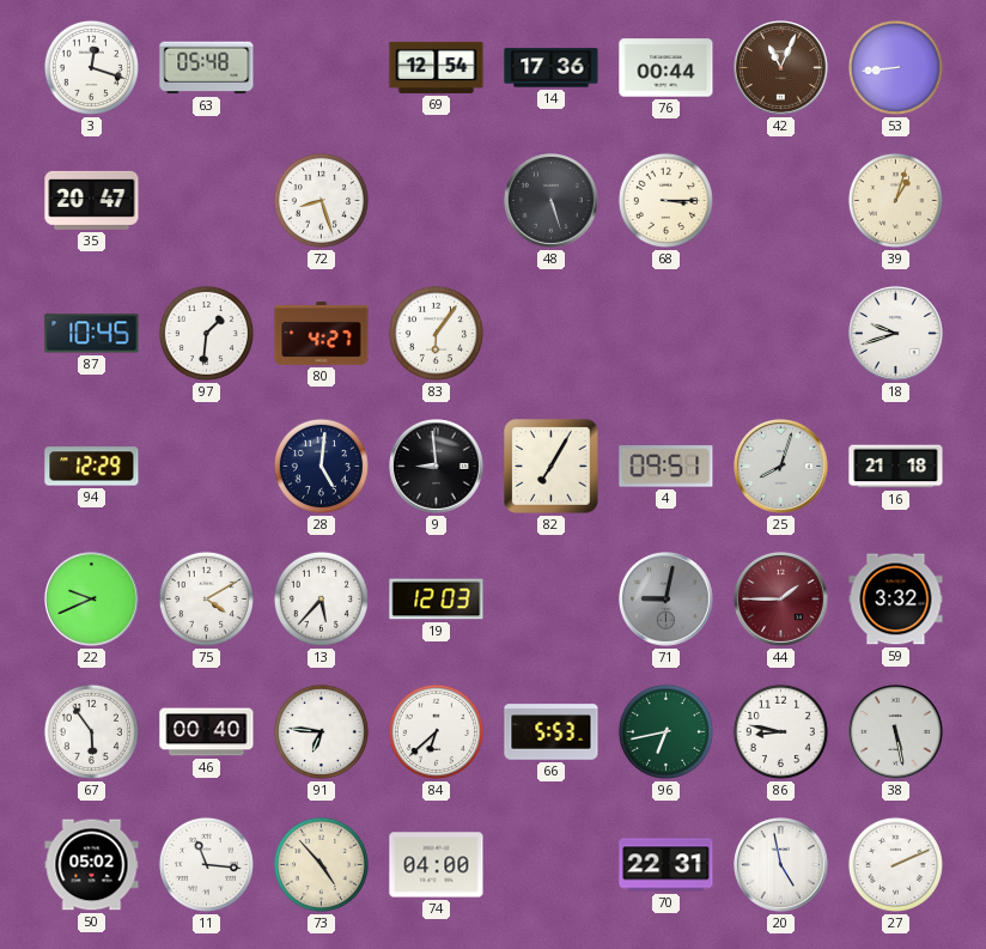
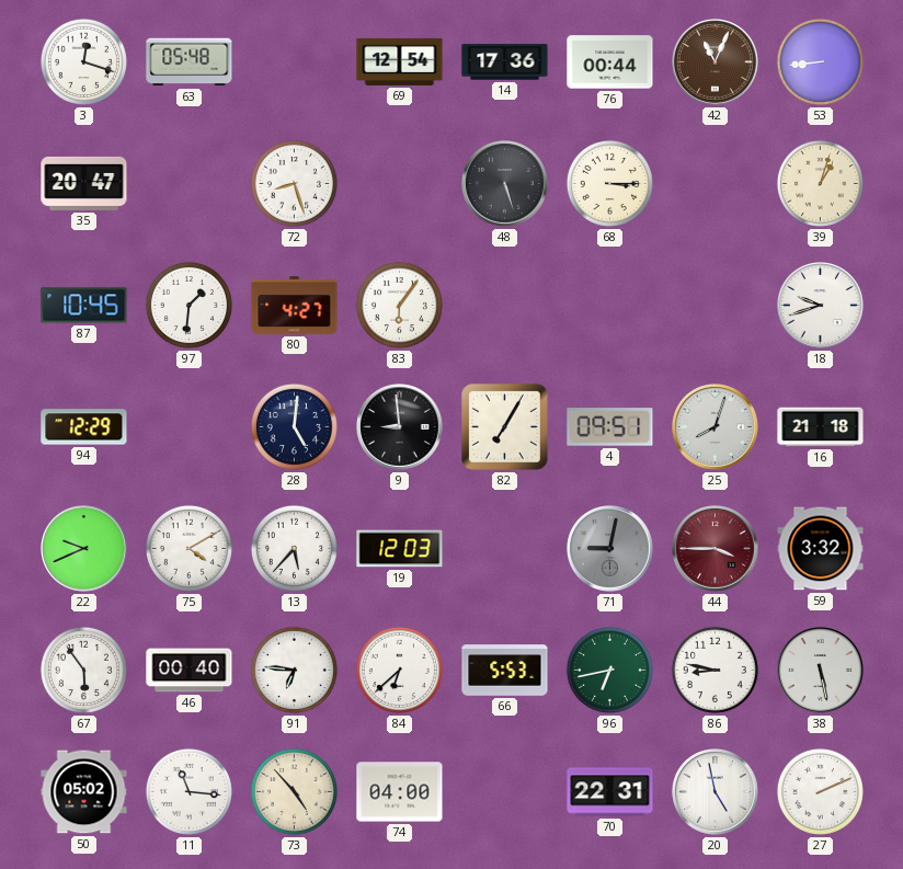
44: 1:45 -> 3:45 (716, 549)
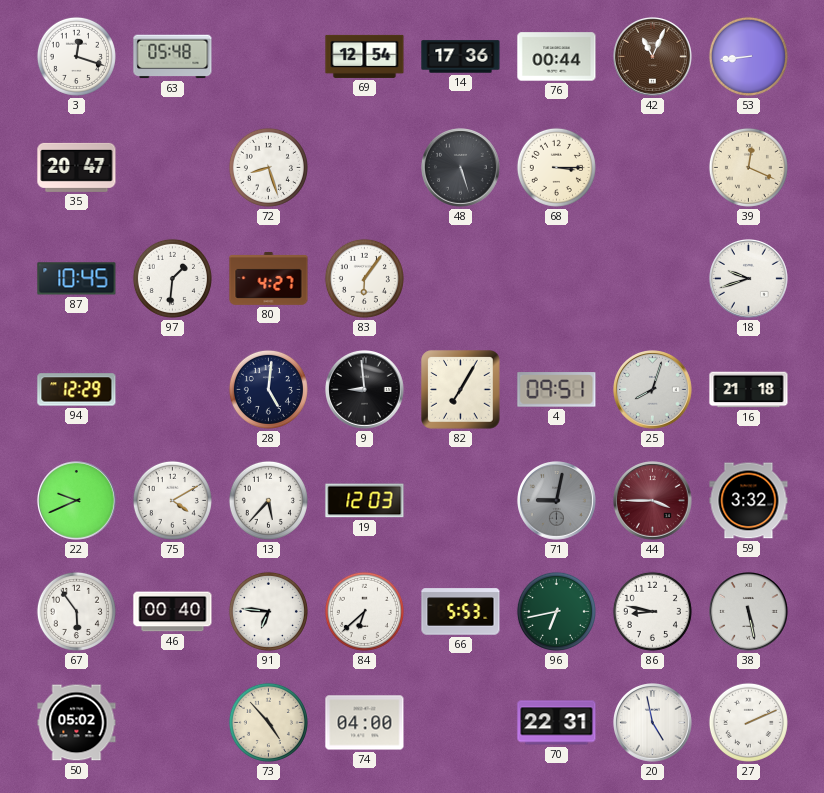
39: 1:03 -> 12:19 (748, 167)
11: 11:16 -> none (188, 791)
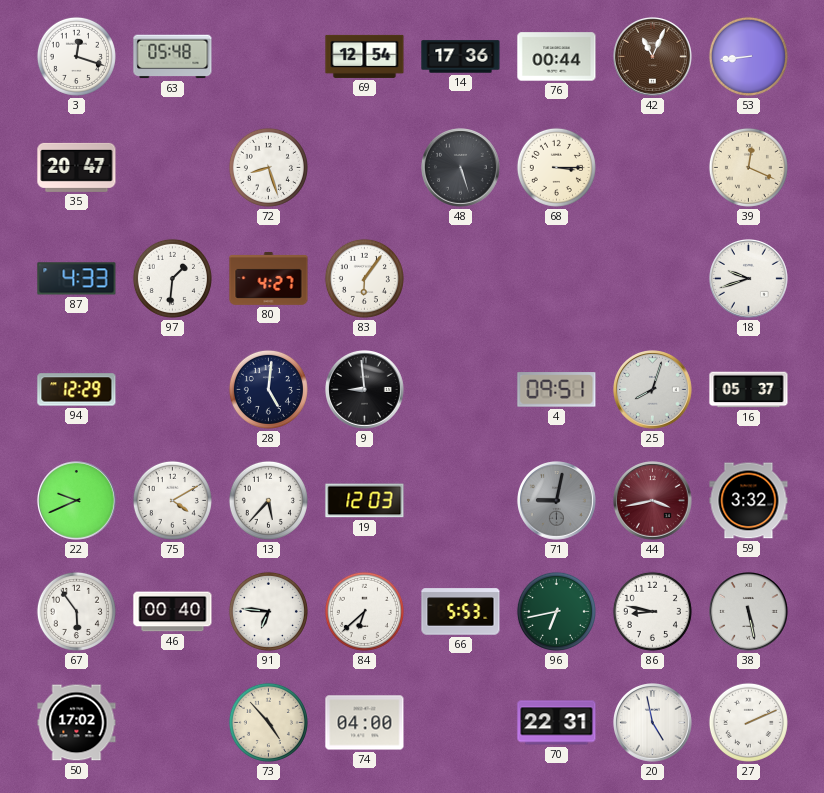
87: 10:45 -> 4:33 (77, 279)
82: 7:05 -> none (461, 390)
16: 21:18 -> 05:37 (749, 390)
44: 3:45 -> 3:43 (653, 501)
50: 05:02 -> 17:02 (77, 723)
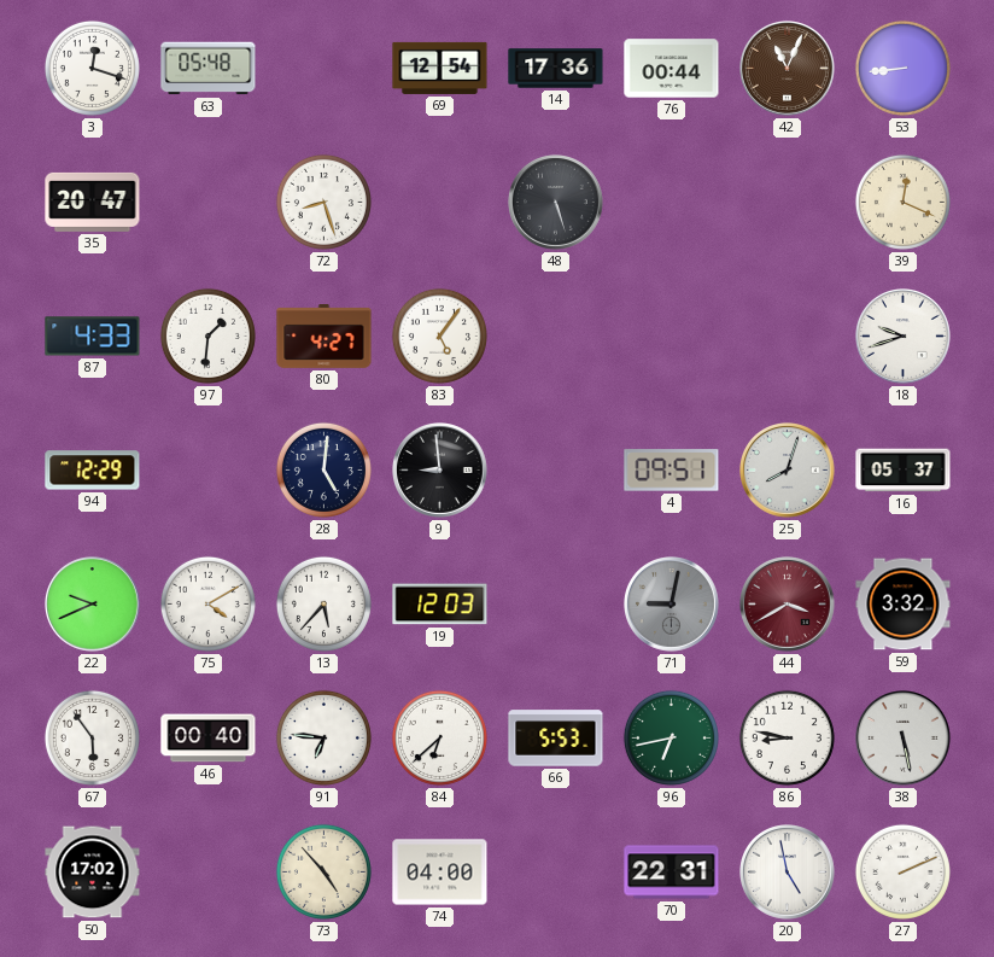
68: 3:15 -> none (556, 167)
83: 6:06 -> 5:06 (439, 335)
44: 3:43 -> 3:40 (788, 605)
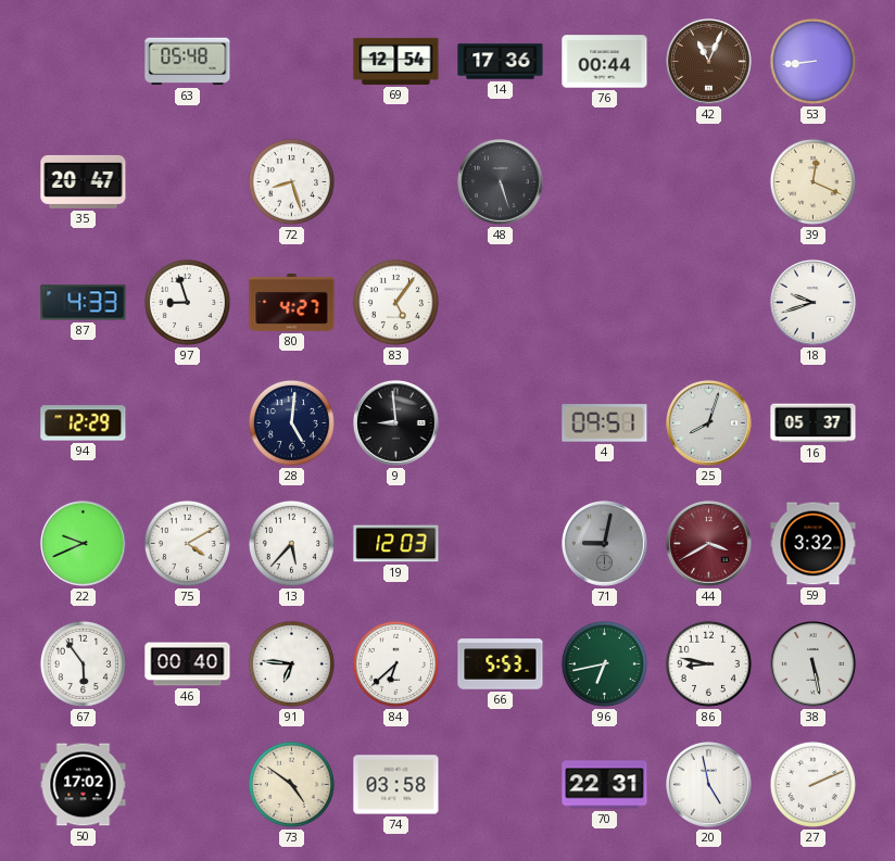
3: 12:18 -> none (92, 68)
97: 1:31 -> 8:57 (187, 302)
73: 4:53 -> 4:51 (291, 784)
74: 04:00 -> 03:58 (396, 785)
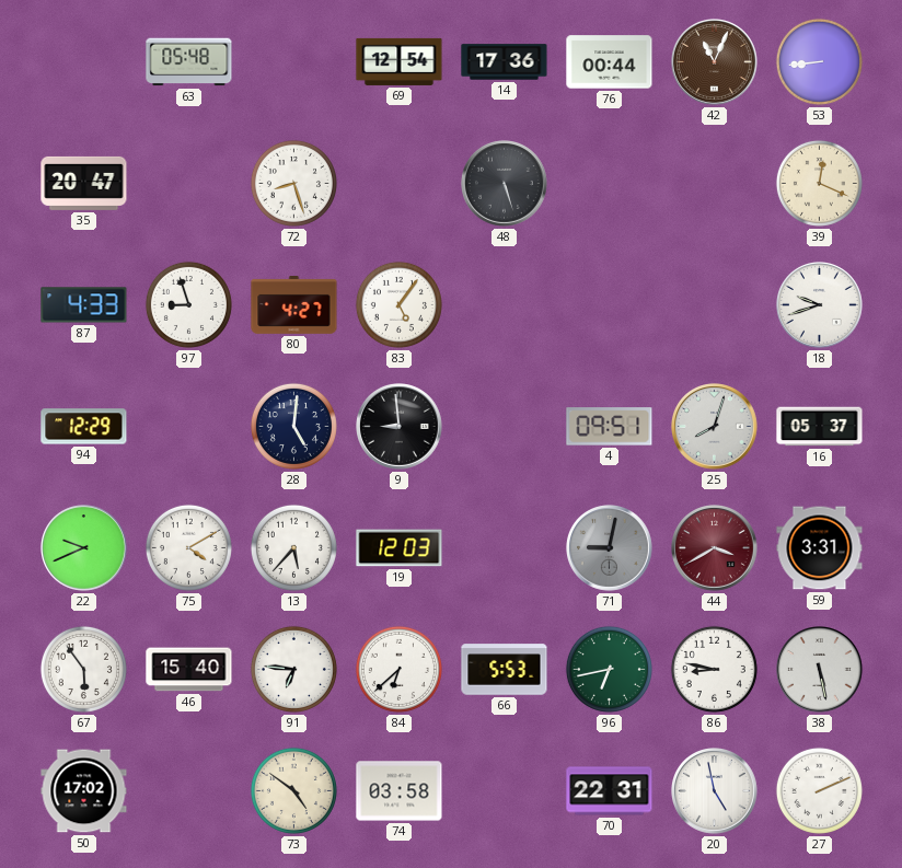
59: 3:32 -> 3:31 (820, 548)
46: 00:40 -> 15:40 (189, 670)
